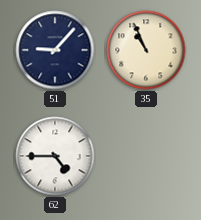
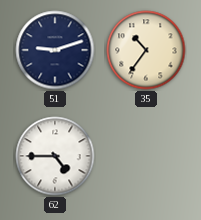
51: 9:07 -> 9:12 (55, 50)
35: 10:56 -> 10:36 (146, 50)
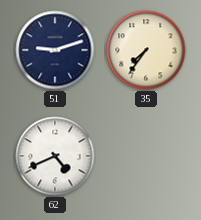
35: 10:36 -> 7:36 (146, 50)
62: 4:45 -> 4:41 (55, 156)
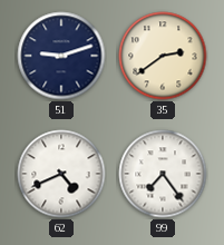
35: 7:36 -> 2:39 (163, 56)
99: none -> 7:24 (163, 174)
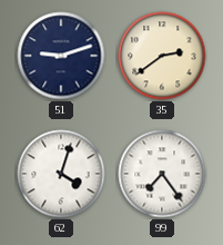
62: 4:41 -> 4:03 (61, 174)
